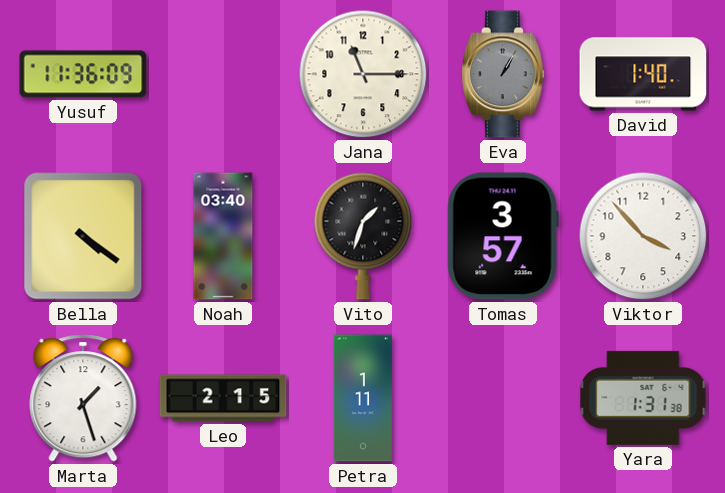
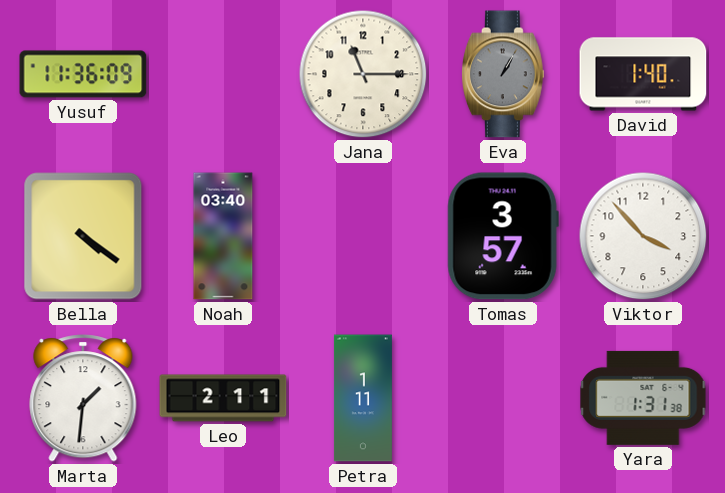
Vito: 1:33 -> none (363, 236)
Marta: 1:27 -> 1:31 (83, 398)
Leo: 2:15 -> 2:11 (223, 398)
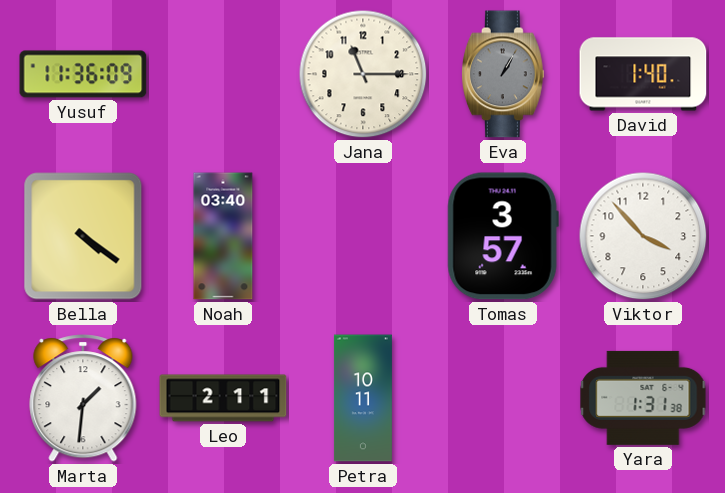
Petra: 1:11 -> 10:11 (363, 398)
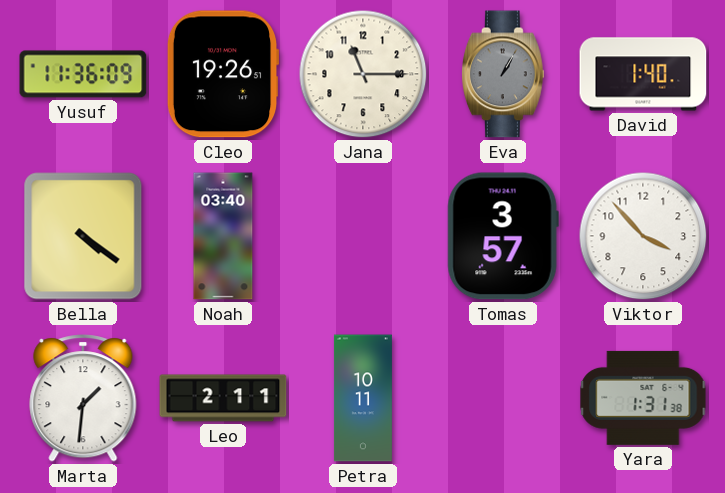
Cleo: none -> 19:26 (223, 74)
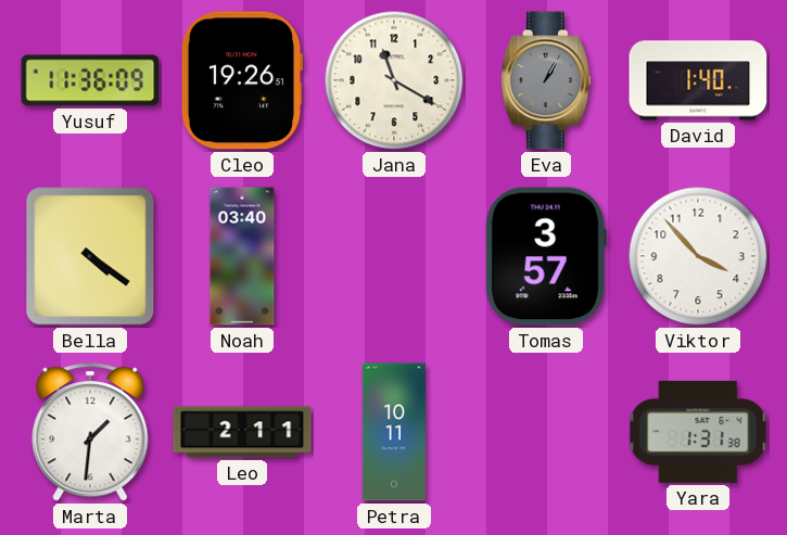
Jana: 11:15 -> 11:20 (394, 80)
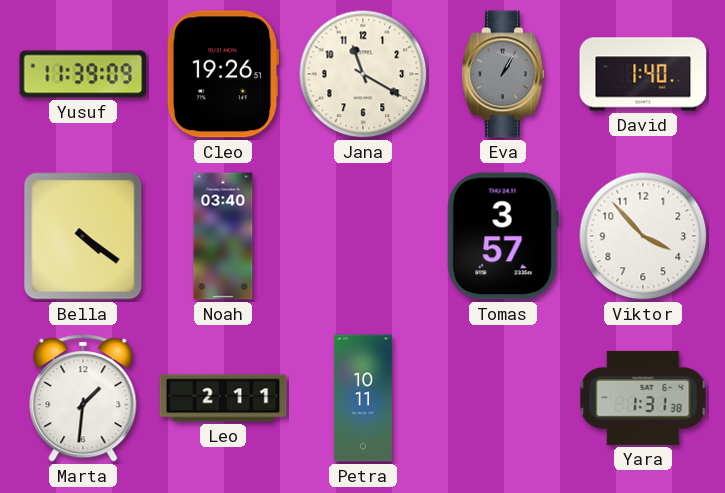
Yusuf: 11:36 -> 11:39 (83, 74)
